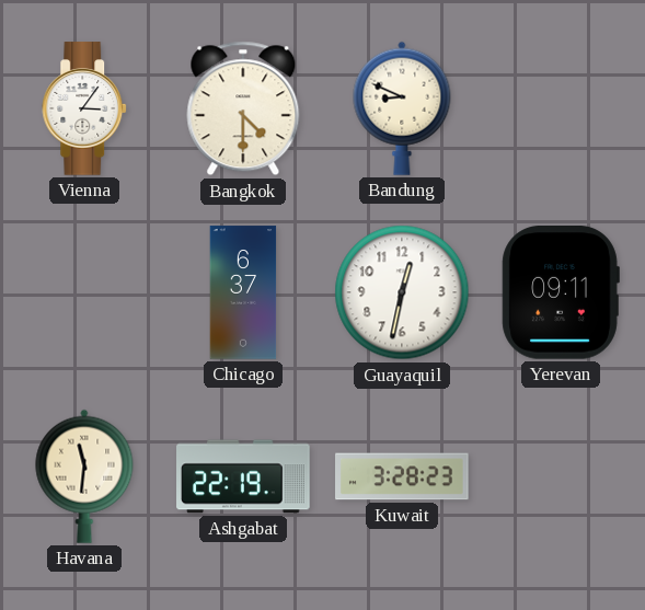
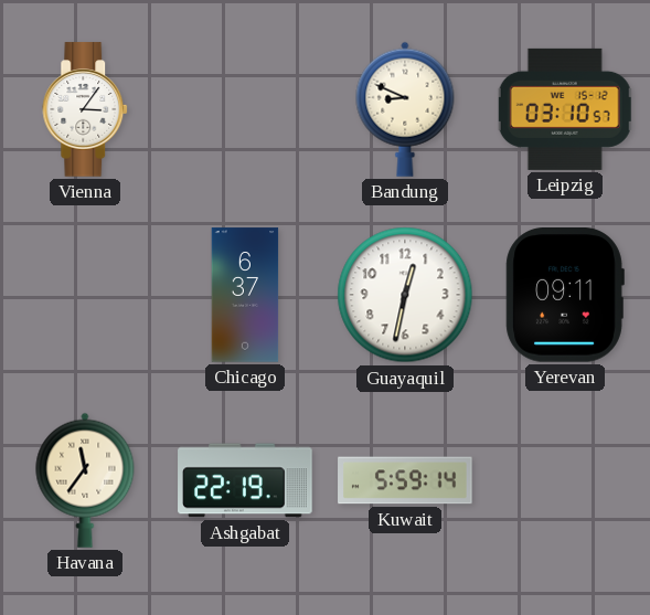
Bangkok: 4:30 -> none (243, 108)
Leipzig: none -> 03:10 (565, 109)
Havana: 11:31 -> 11:36 (85, 480)
Kuwait: 3:28 -> 5:59 (405, 480)
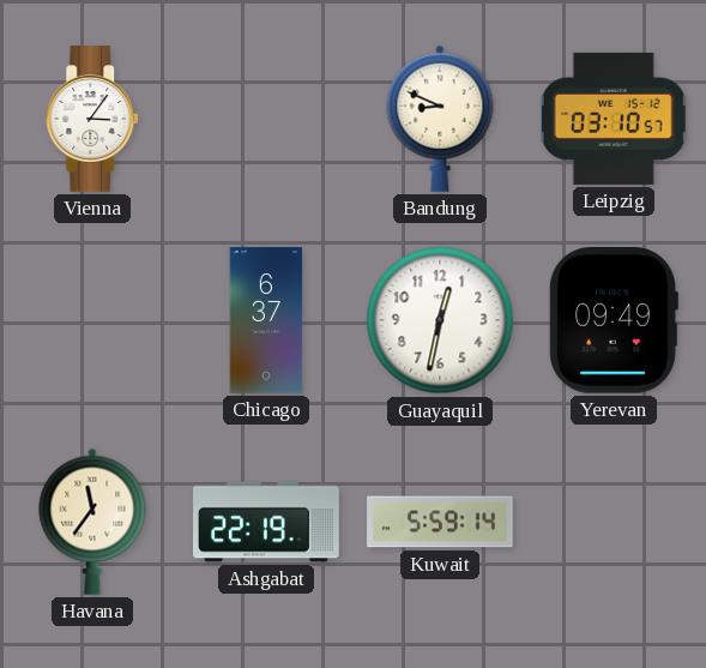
Yerevan: 09:11 -> 09:49 (614, 321)
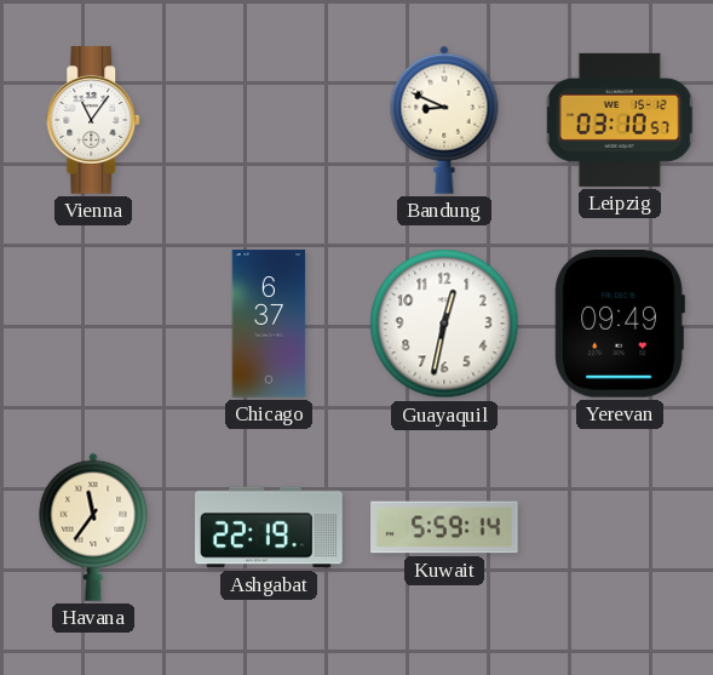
Vienna: 3:06 -> 11:06 (94, 120)
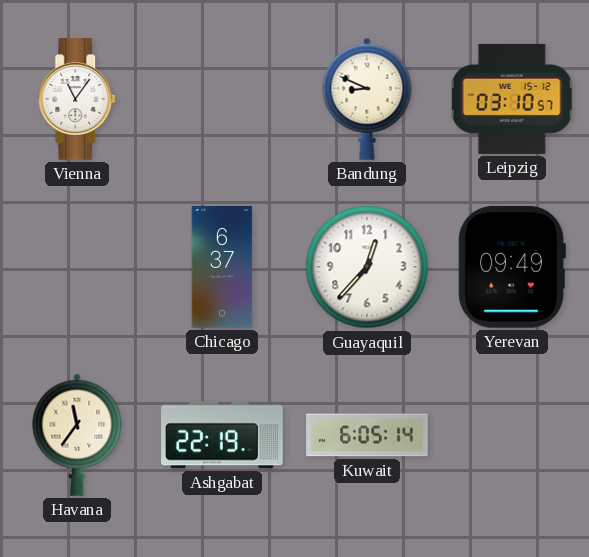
Guayaquil: 12:32 -> 12:37 (367, 267)
Kuwait: 5:59 -> 6:05 (367, 435)
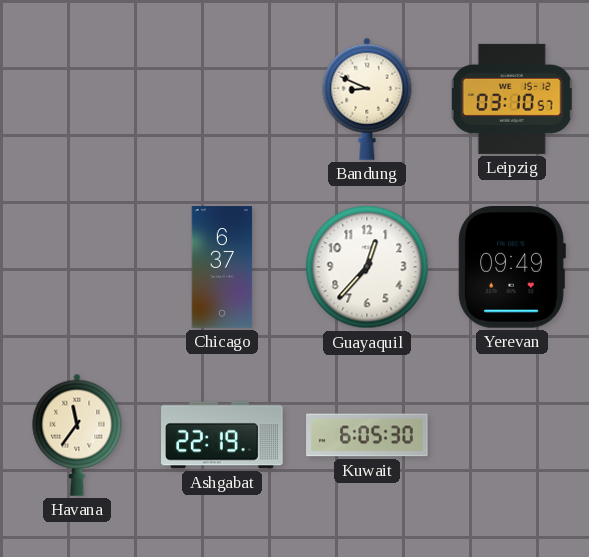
Vienna: 11:06 -> none (78, 99)
Kuwait: 6:05:14 -> 6:05:30 (367, 435)
